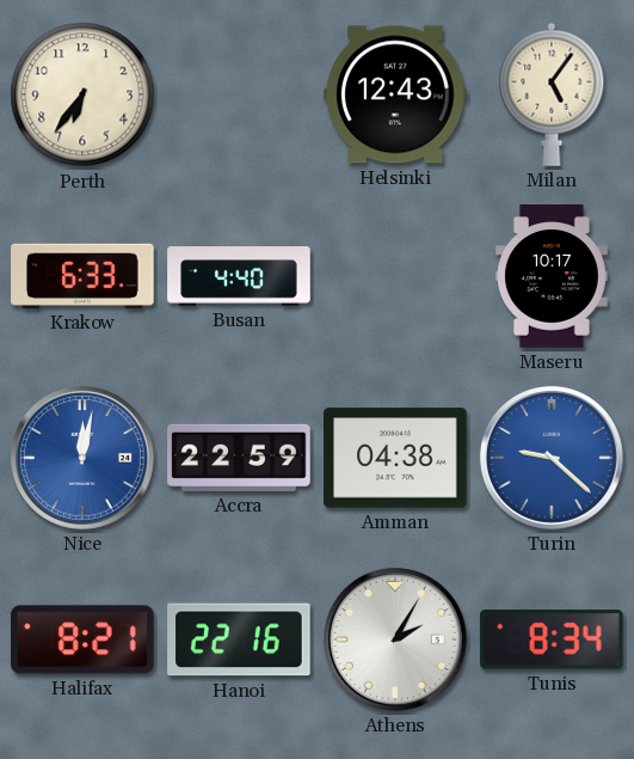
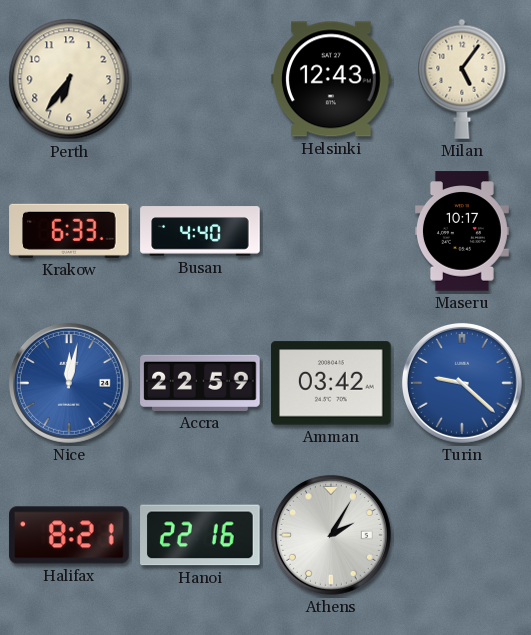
Amman: 04:38 -> 03:42 (331, 383)
Tunis: 8:34 -> none (552, 639)
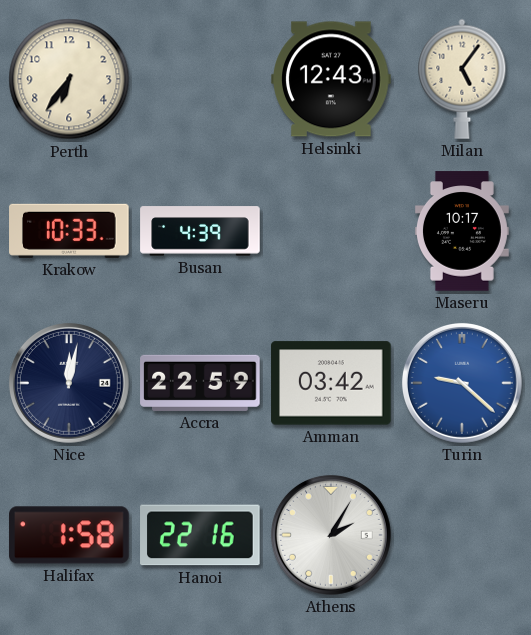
Krakow: 6:33 -> 10:33 (69, 231)
Busan: 4:40 -> 4:39 (200, 231)
Nice dial: blue -> navy (69, 383)
Halifax: 8:21 -> 1:58 (69, 535)
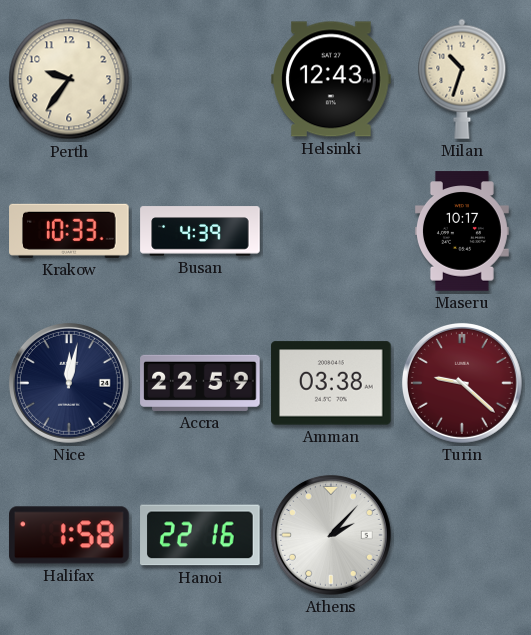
Perth: 6:36 -> 9:36 (69, 79)
Milan: 5:06 -> 10:33 (462, 79)
Amman: 03:42 -> 03:38 (331, 383)
Turin dial: blue -> burgundy (462, 383)
Athens: 2:05 -> 2:07 (331, 535)
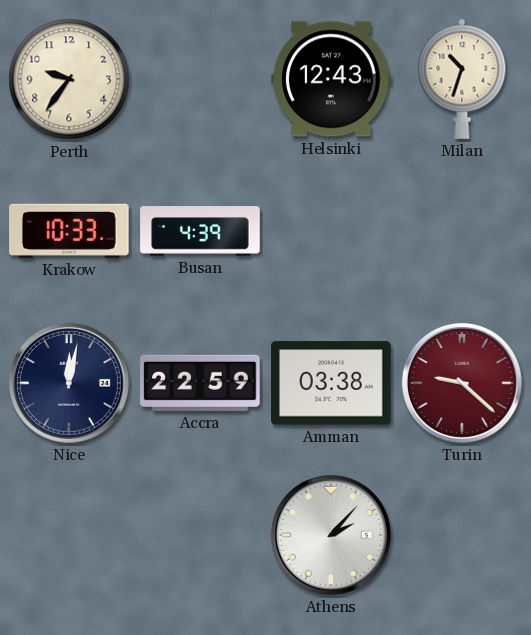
Maseru: 10:17 -> none (462, 231)
Halifax: 1:58 -> none (69, 535)
Hanoi: 22:16 -> none (200, 535)
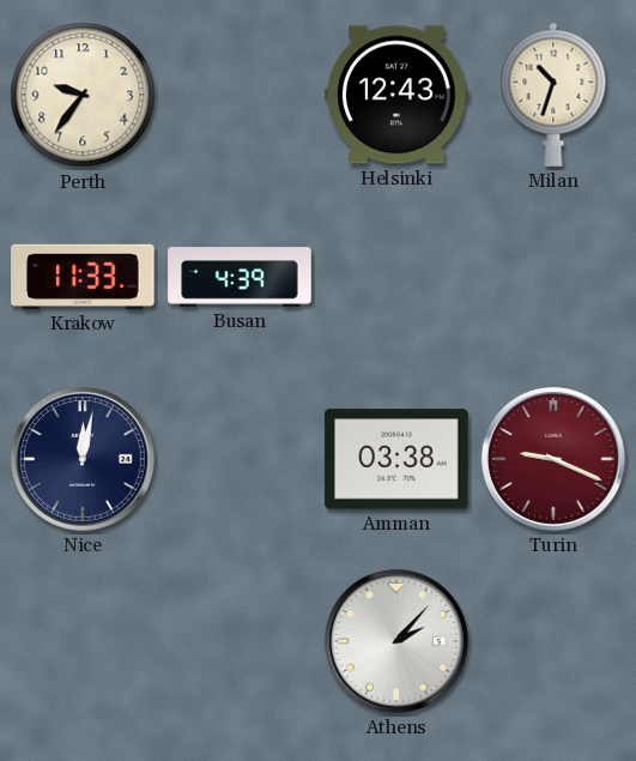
Krakow: 10:33 -> 11:33 (83, 277)
Accra: 22:59 -> none (200, 383)
Turin: 9:22 -> 9:19 (553, 459)
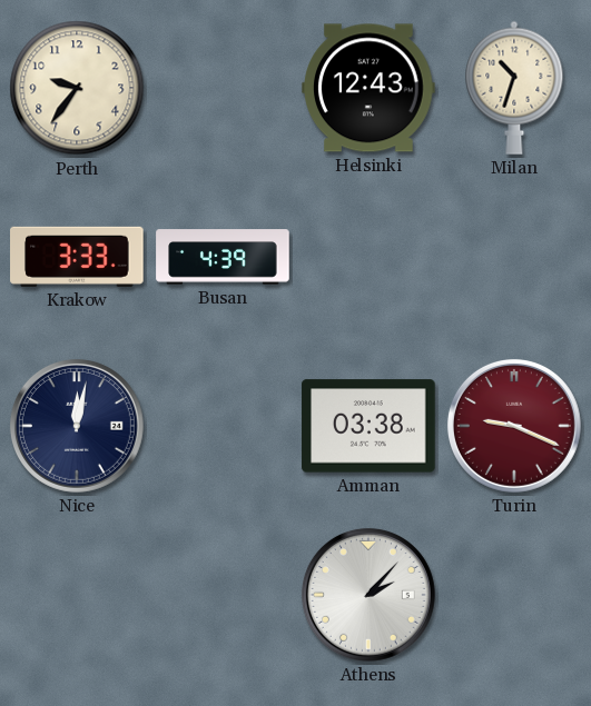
Krakow: 11:33 -> 3:33 (77, 257)
